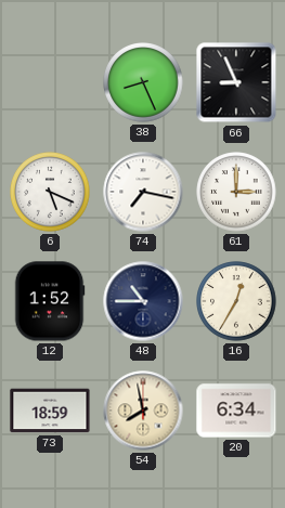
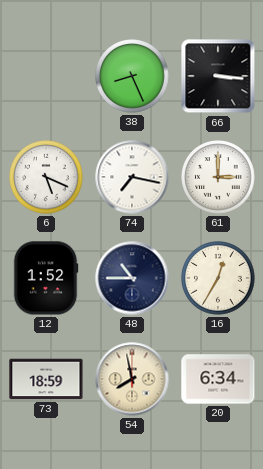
66: 8:56 -> 3:16 (218, 76)
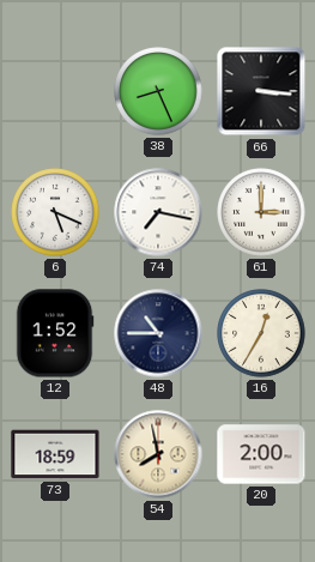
20: 6:34 -> 2:00 (261, 454)
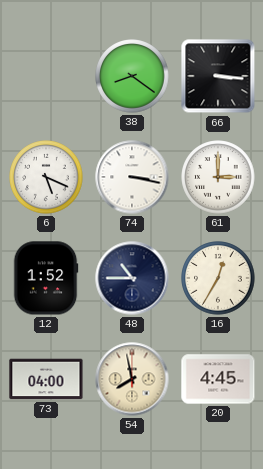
38: 8:26 -> 8:21 (132, 76)
74: 7:17 -> 3:17 (132, 177)
73: 18:59 -> 04:00 (46, 379)
20: 2:00 -> 4:45 (218, 379)
